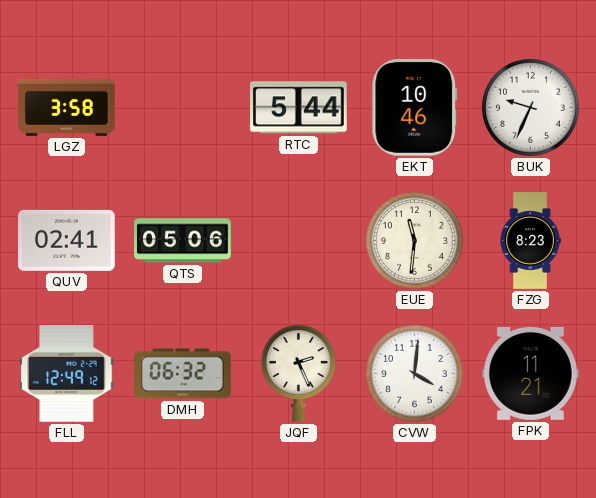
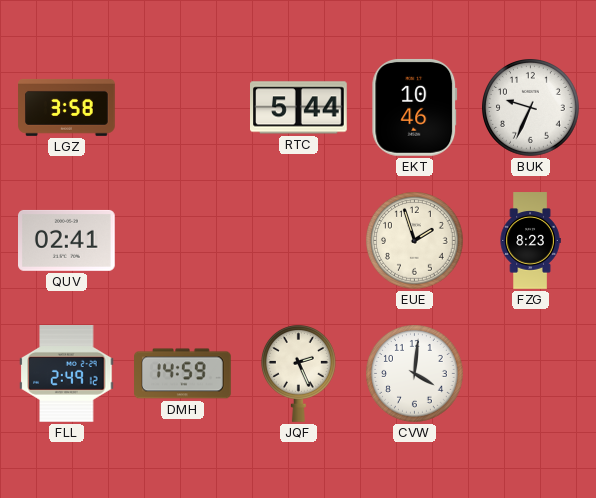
QTS: 05:06 -> none (183, 241)
EUE: 11:31 -> 1:57 (415, 241)
FLL: 12:49 -> 2:49 (67, 374)
DMH: 06:32 -> 14:59 (183, 374)
FPK: 11:21 -> none (531, 373)
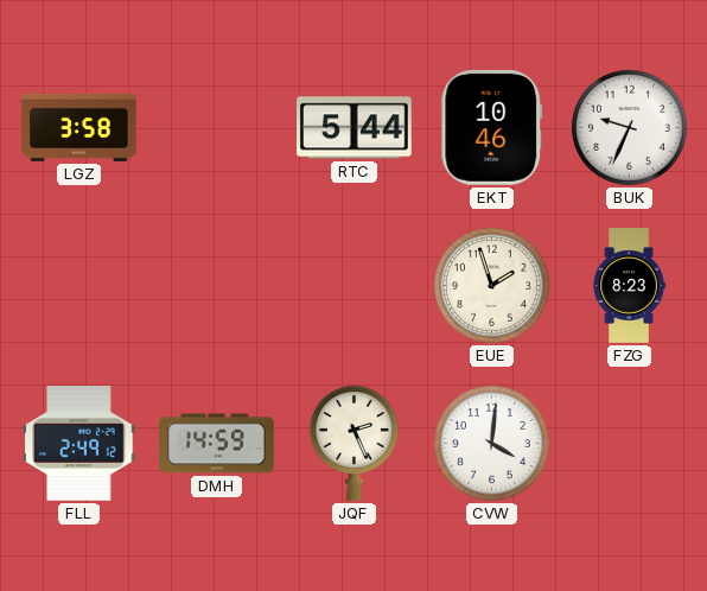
QUV: 02:41 -> none (67, 240)
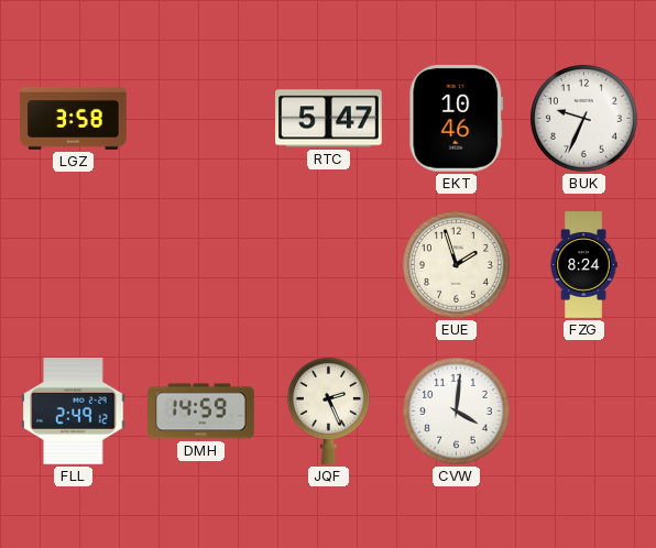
RTC: 5:44 -> 5:47 (329, 119)
FZG: 8:23 -> 8:24 (583, 265)
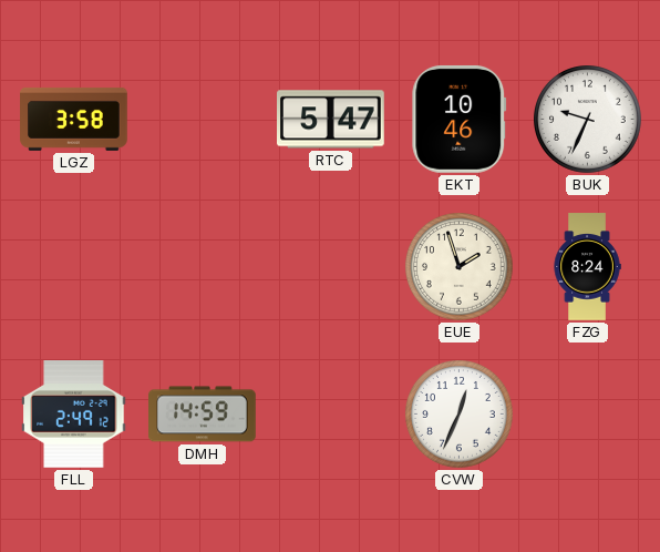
JQF: 2:26 -> none (328, 410)
CVW: 4:01 -> 12:34 (460, 415)
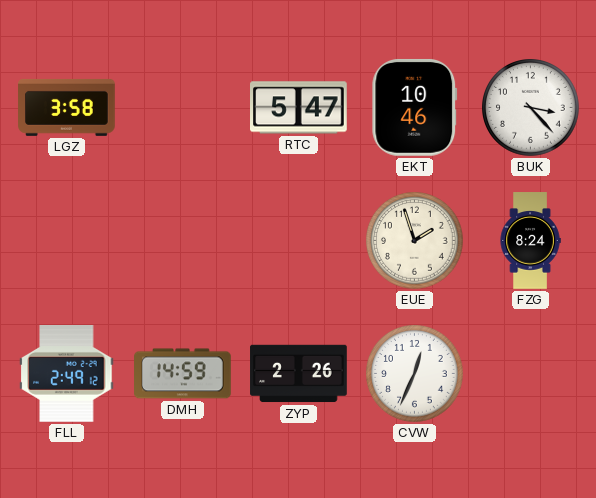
BUK: 9:34 -> 3:23 (531, 108)
ZYP: none -> 2:26 (299, 374)
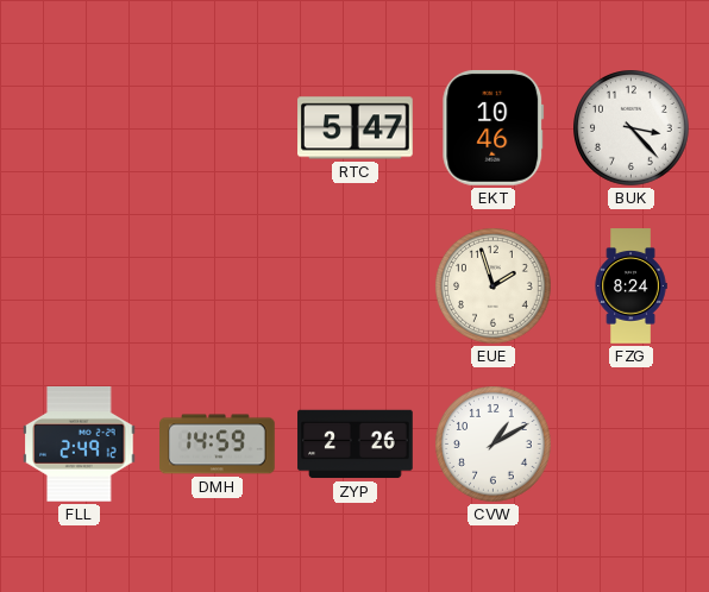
LGZ: 3:58 -> none (67, 107)
CVW: 12:34 -> 1:10 (494, 445)
